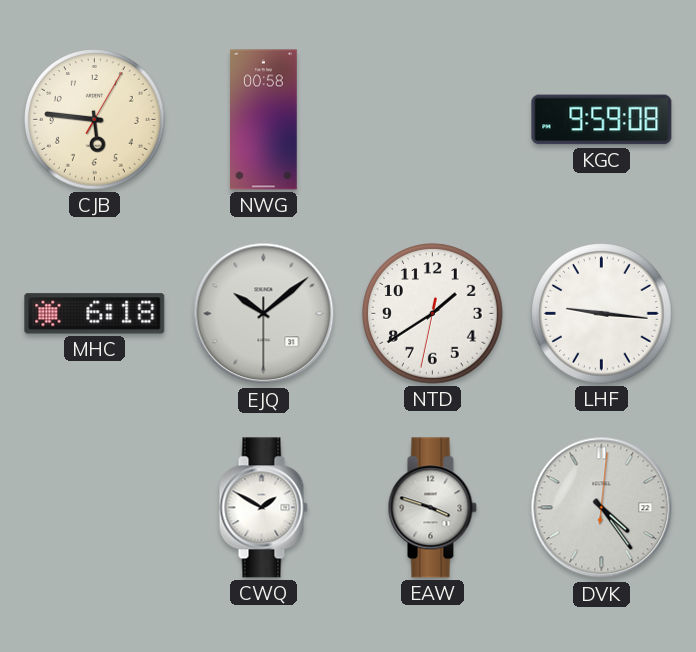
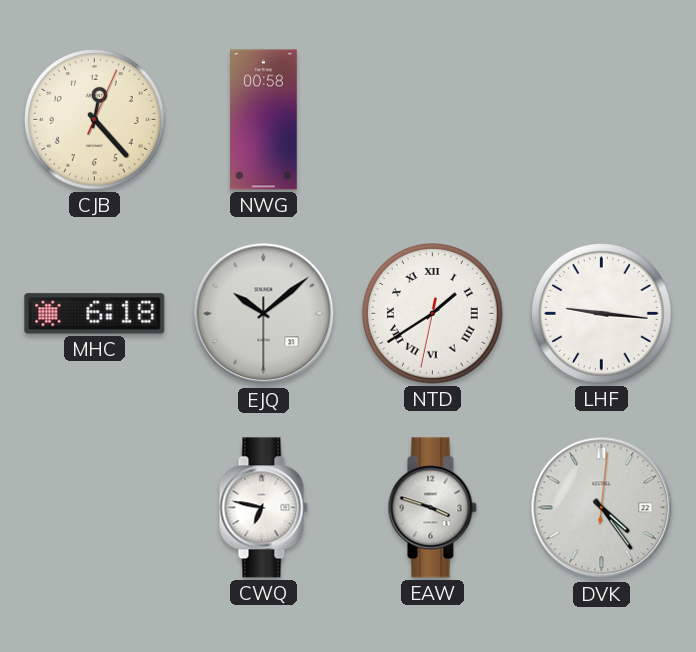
CJB: 5:46 -> 12:23 (95, 120)
KGC: 9:59 -> none (602, 120)
NTD numerals: Arabic -> Roman (433, 314)
CWQ: 1:50 -> 6:47 (263, 508)
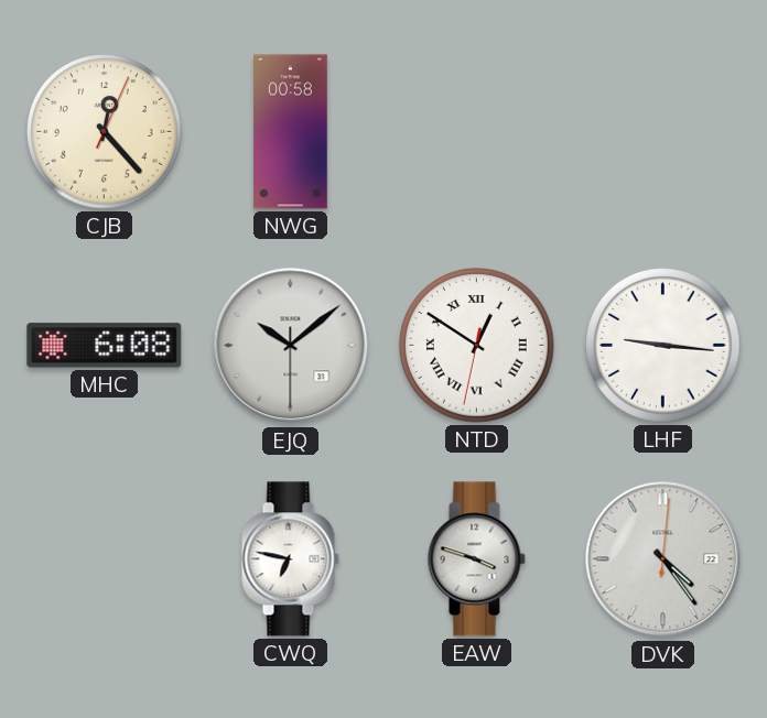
MHC: 6:18 -> 6:08 (105, 346)
NTD: 1:39 -> 12:50 (477, 346)
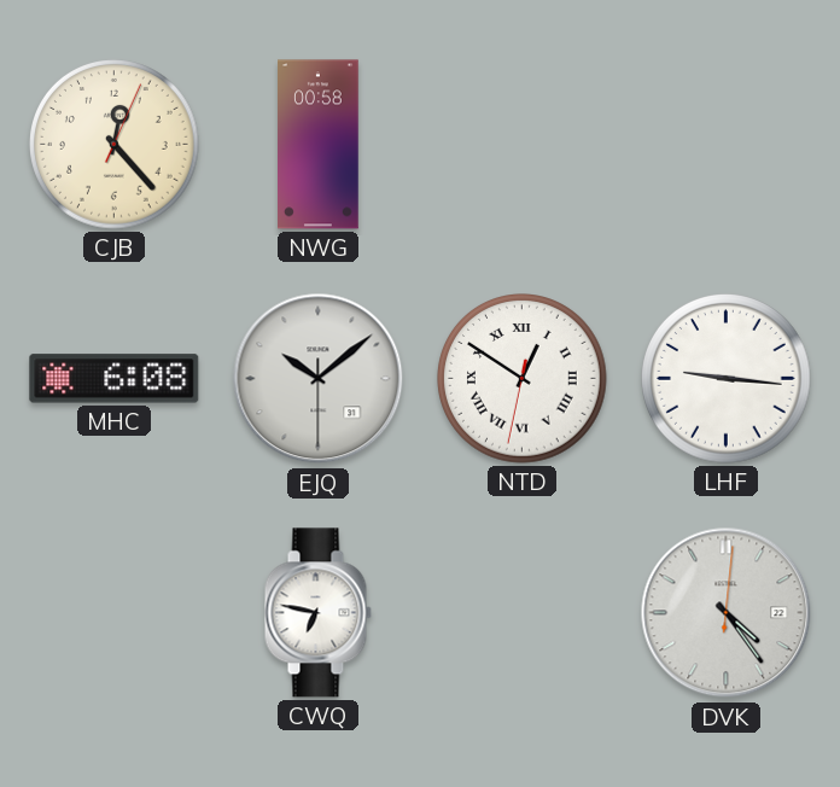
EAW: 3:48 -> none (476, 559)
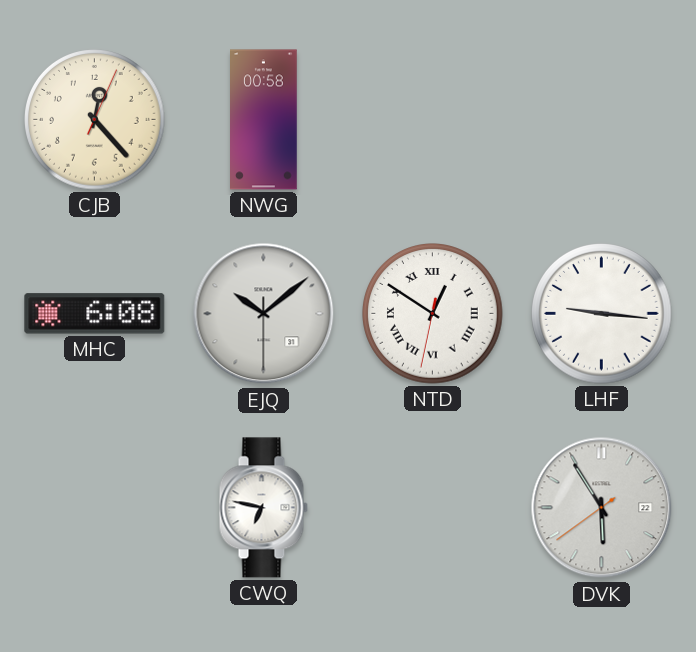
DVK: 4:24 -> 5:54 (602, 508)
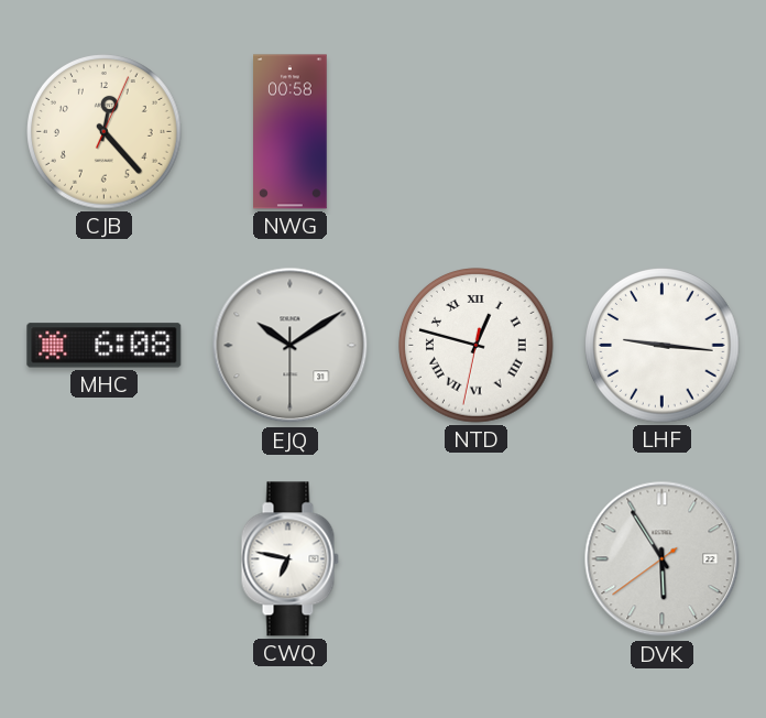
EJQ: 10:08 -> 10:09 (291, 346)
NTD: 12:50 -> 12:47 (477, 346)
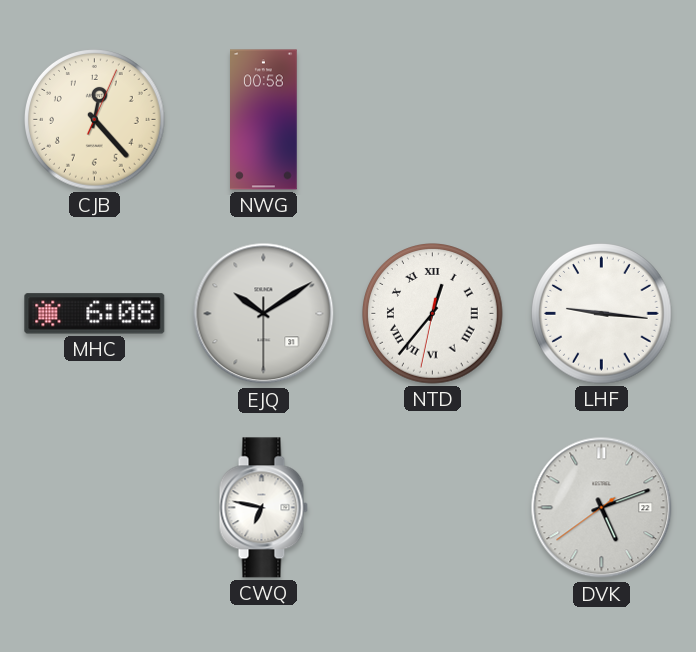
NTD: 12:47 -> 12:36 (433, 314)
DVK: 5:54 -> 5:11 (602, 508)
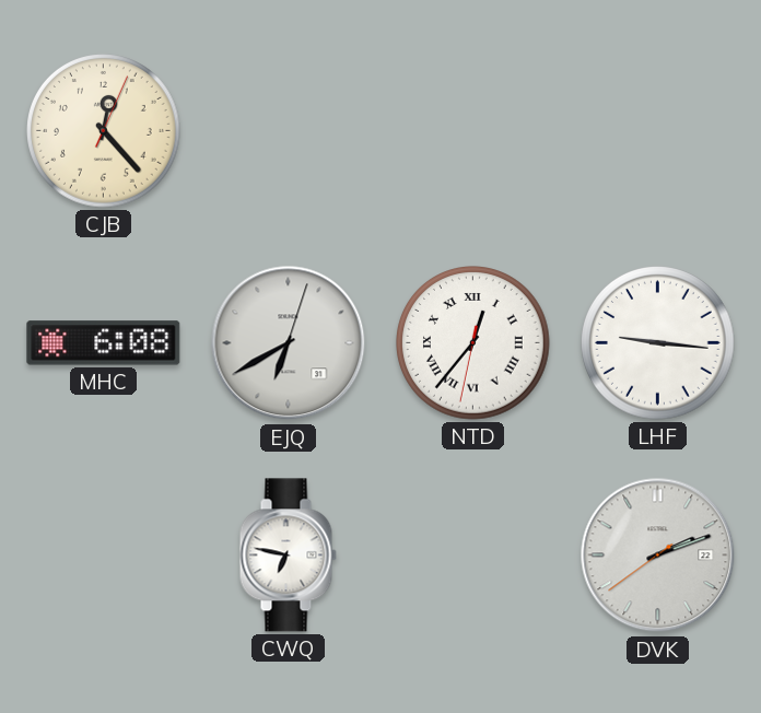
NWG: 00:58 -> none (264, 120)
EJQ: 10:09 -> 6:40 (289, 343)
DVK: 5:11 -> 2:11 (658, 556)
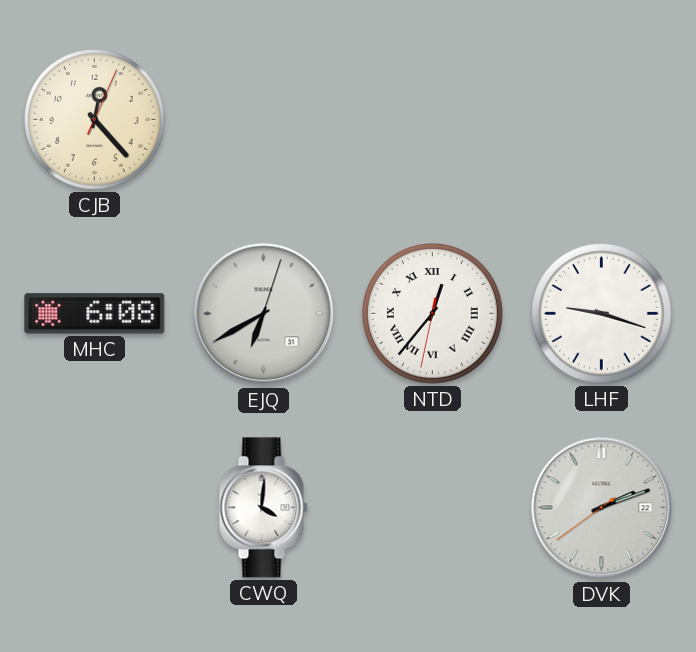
LHF: 9:16 -> 9:18 (602, 314)
CWQ: 6:47 -> 4:01 (263, 508)
